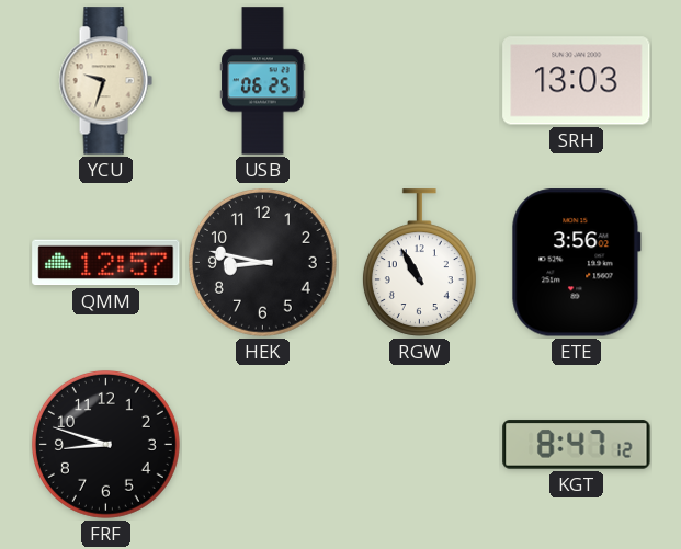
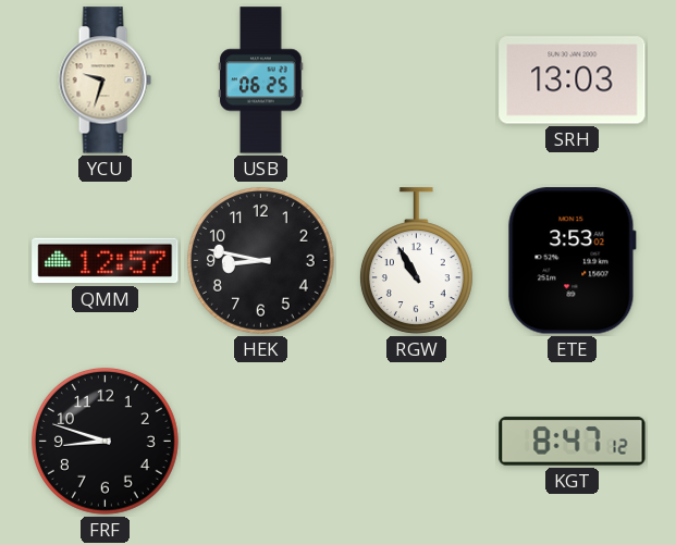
ETE: 3:56 -> 3:53 (571, 261)
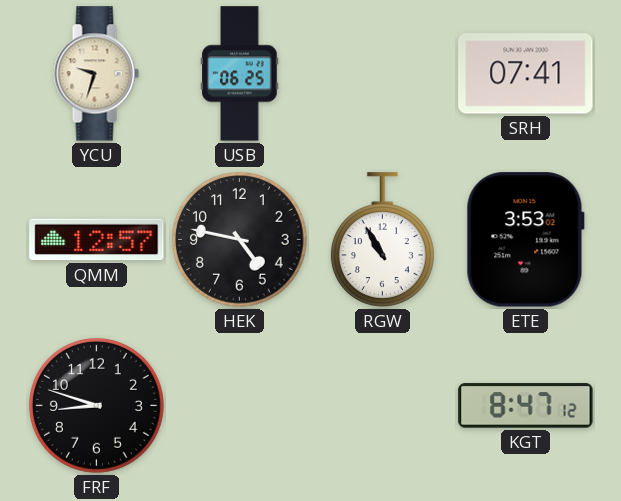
SRH: 13:03 -> 07:41 (526, 74)
HEK: 8:47 -> 4:47 (239, 239)
